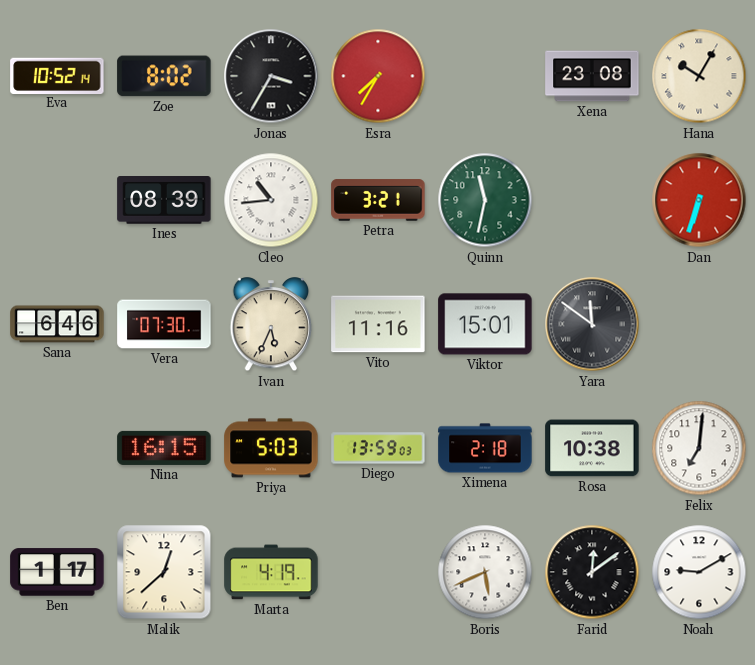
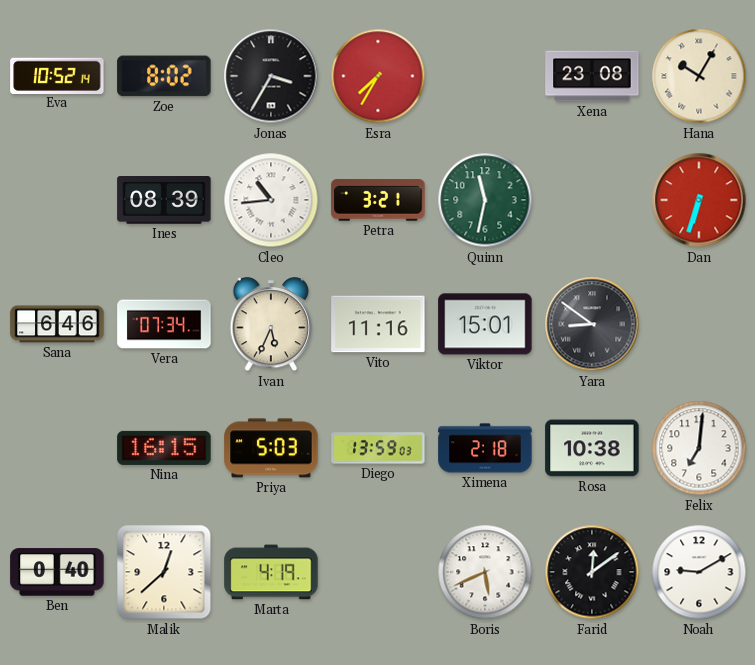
Vera: 07:30 -> 07:34 (164, 324)
Yara: 11:51 -> 8:51 (592, 324)
Ben: 1:17 -> 0:40 (57, 572)
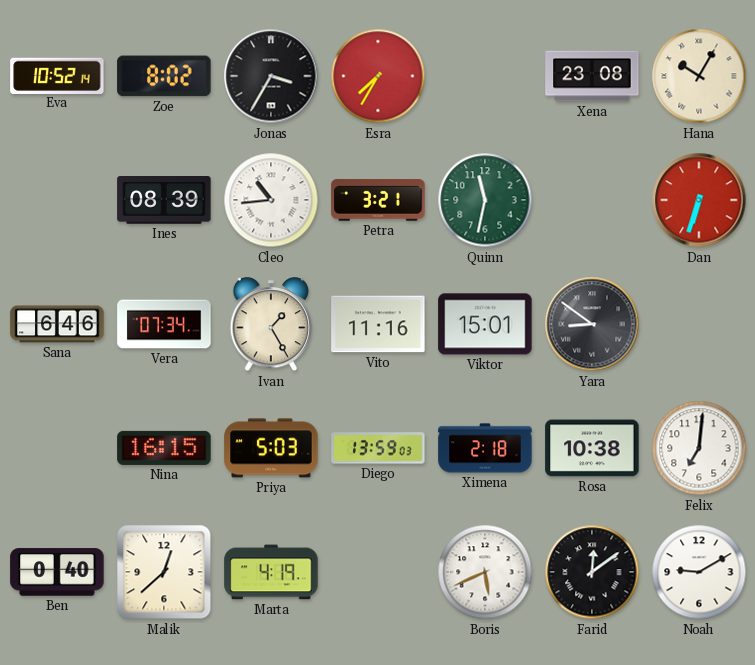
Ivan: 5:34 -> 1:25 (271, 325)
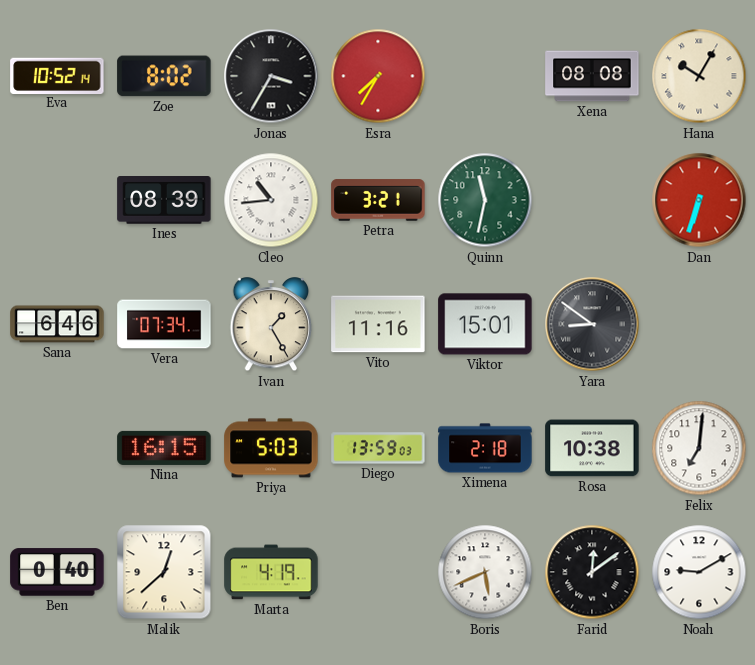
Xena: 23:08 -> 08:08 (592, 76)
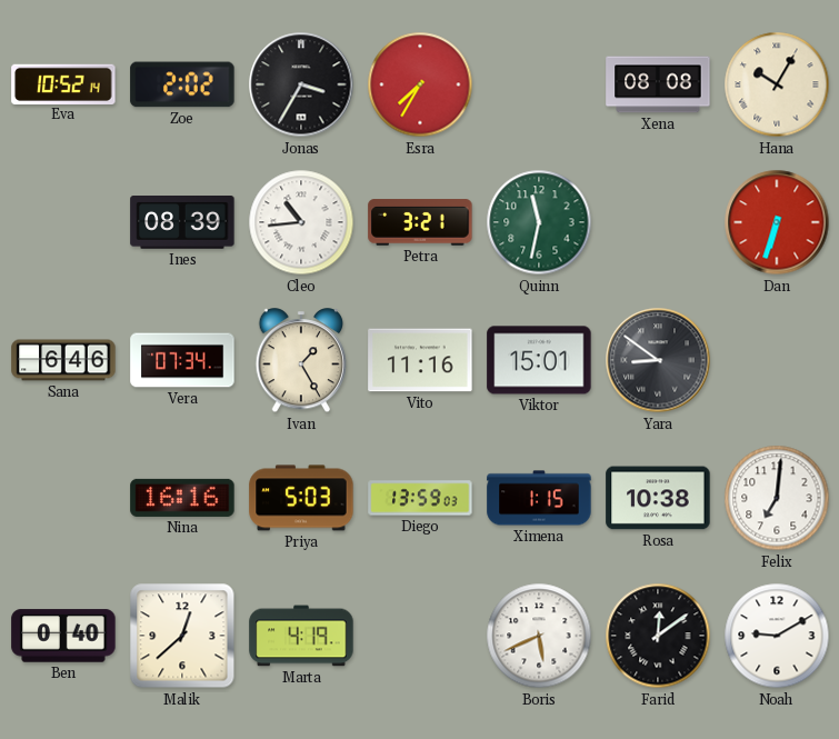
Zoe: 8:02 -> 2:02 (182, 84)
Nina: 16:15 -> 16:16 (182, 498)
Ximena: 2:18 -> 1:15 (539, 498)
